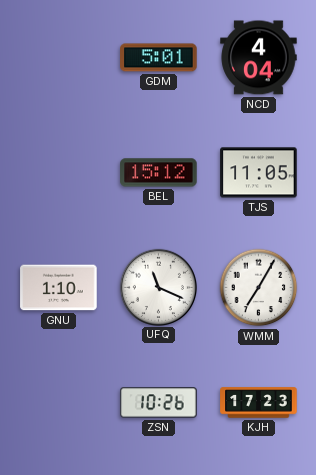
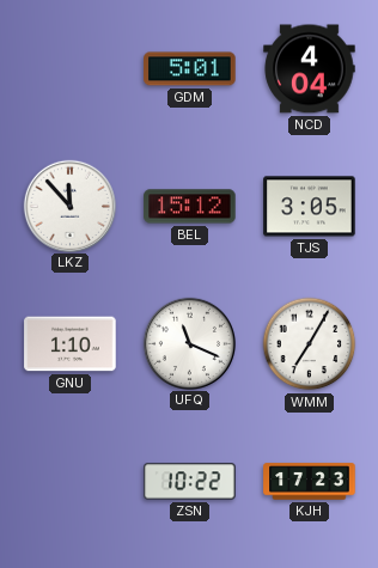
LKZ: none -> 11:53 (69, 206)
TJS: 11:05 -> 3:05 (310, 207)
ZSN: 10:26 -> 10:22 (190, 482)
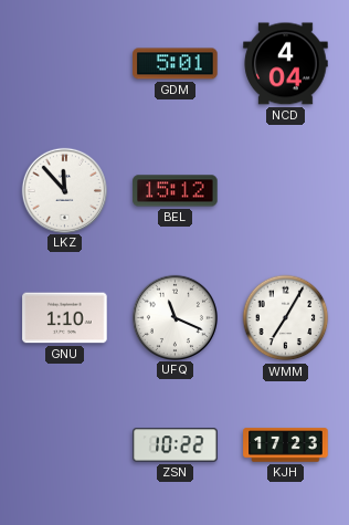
TJS: 3:05 -> none (310, 207)
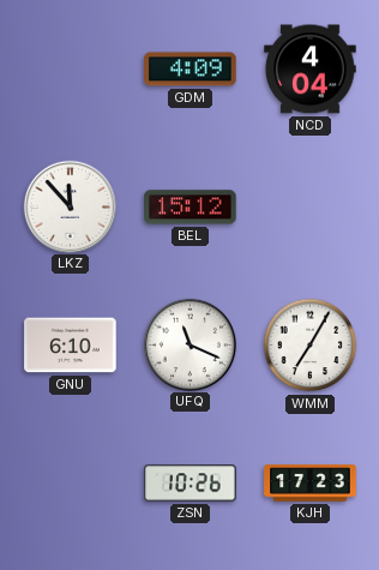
GDM: 5:01 -> 4:09 (191, 70)
GNU: 1:10 -> 6:10 (71, 346)
ZSN: 10:22 -> 10:26 (191, 484)
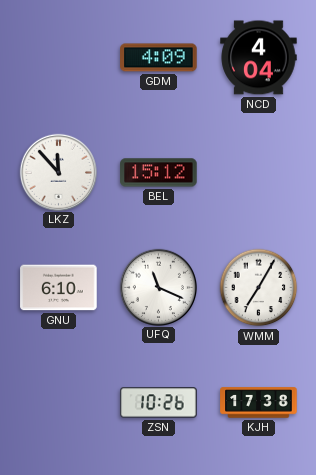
KJH: 17:23 -> 17:38 (259, 403)
